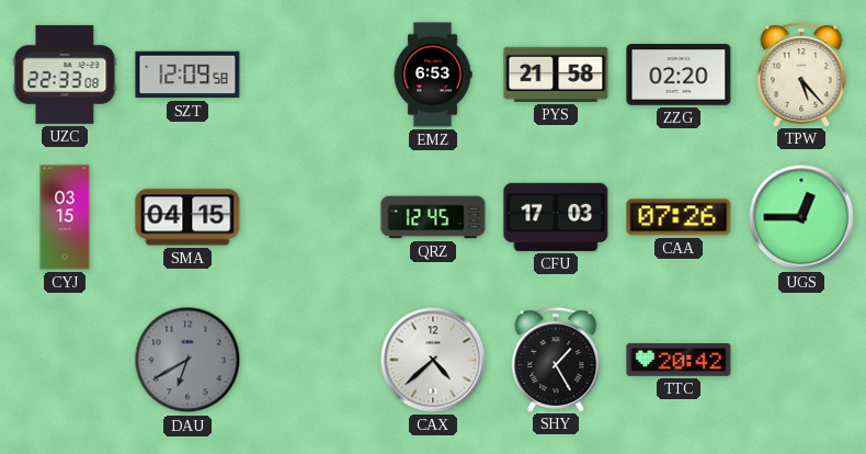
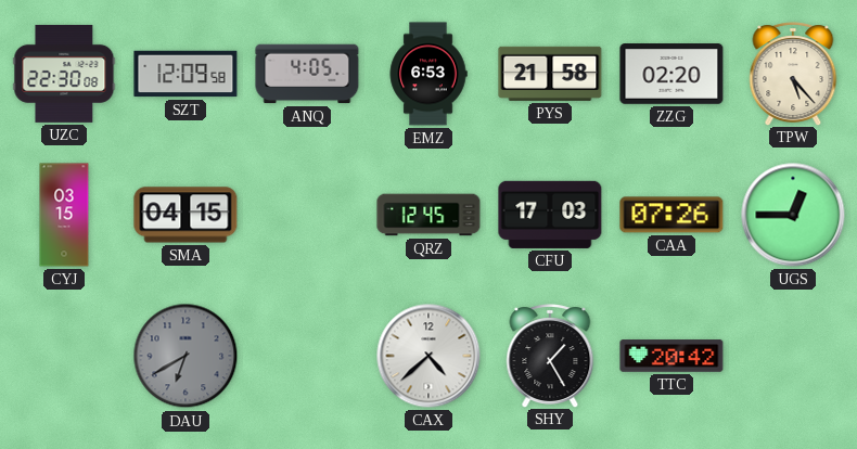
UZC: 22:33 -> 22:30 (64, 74)
ANQ: none -> 4:05 (307, 74)
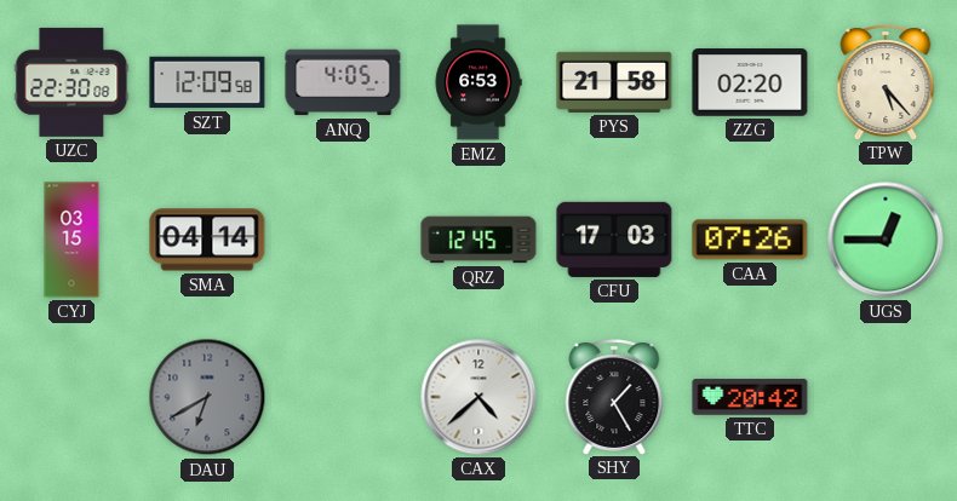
SMA: 04:15 -> 04:14 (207, 240)
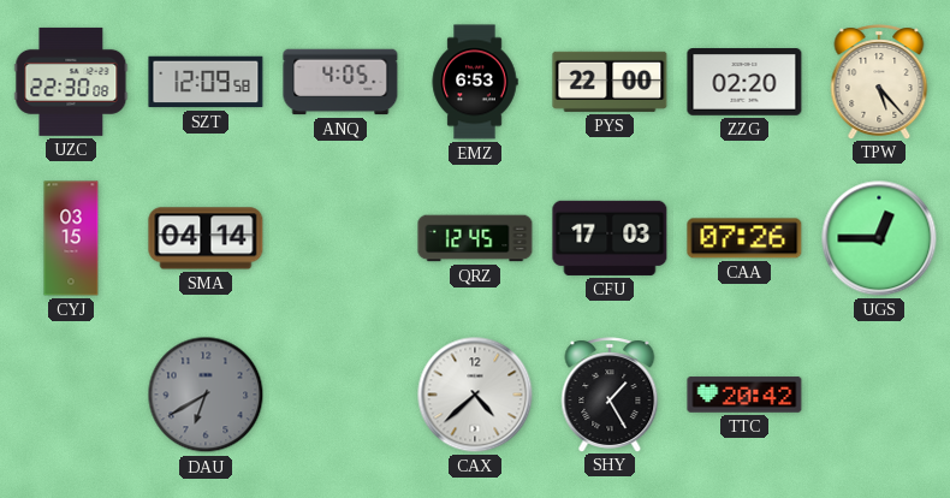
PYS: 21:58 -> 22:00 (610, 82)
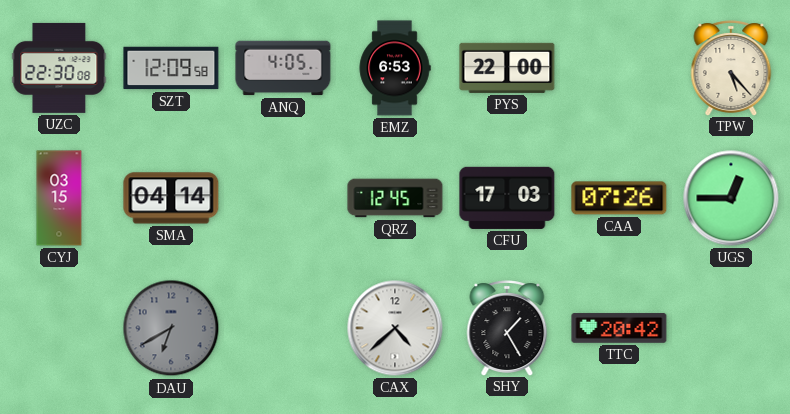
ZZG: 02:20 -> none (744, 82)
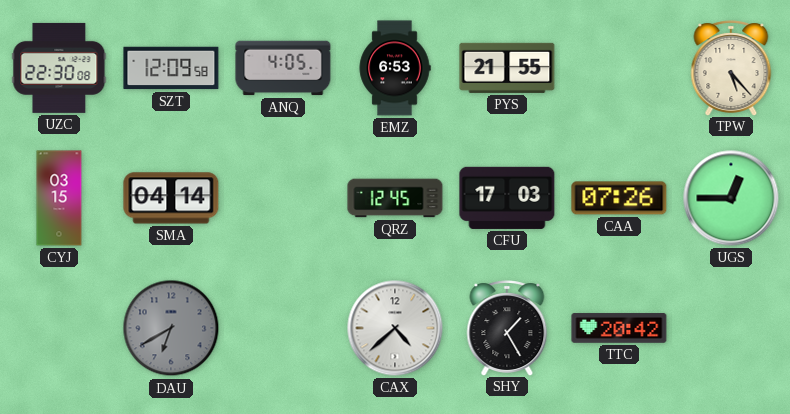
PYS: 22:00 -> 21:55 (507, 68)
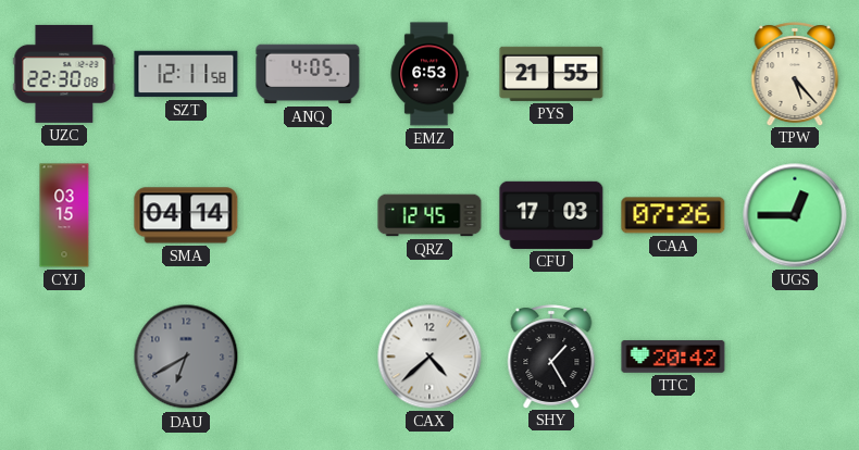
SZT: 12:09 -> 12:11 (186, 74)
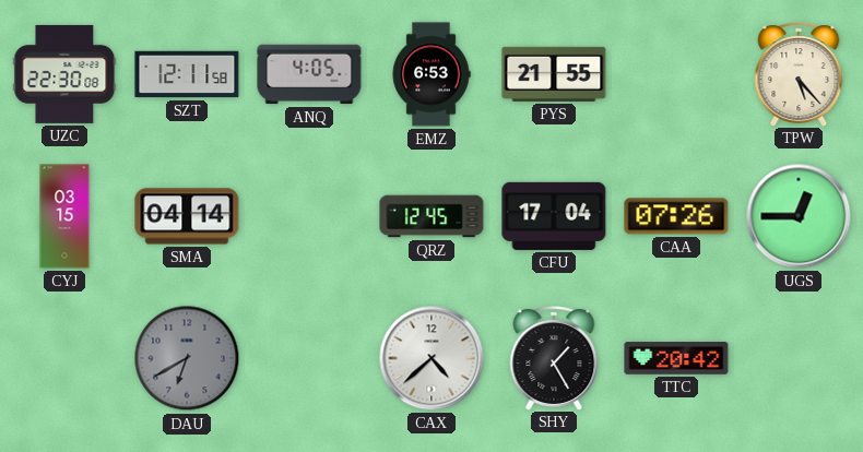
CFU: 17:03 -> 17:04 (554, 216)
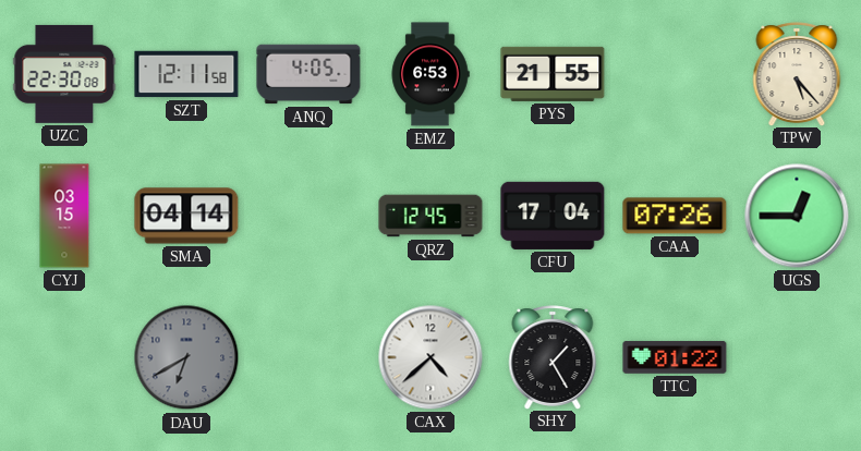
TTC: 20:42 -> 01:22 (675, 357)
